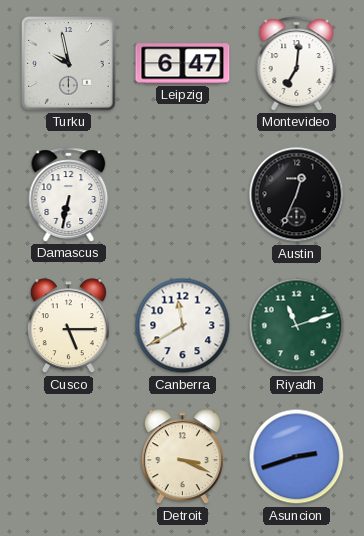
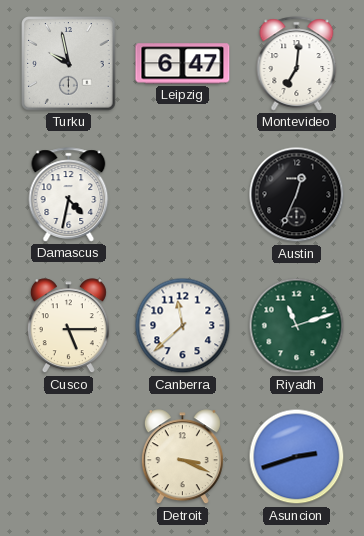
Damascus: 6:32 -> 4:32 (69, 195)
Canberra: 11:40 -> 11:38 (183, 326)
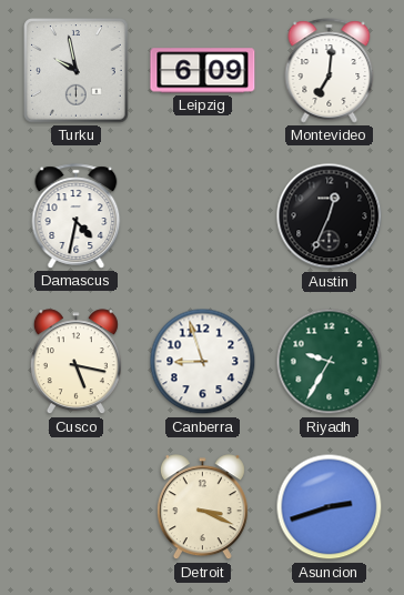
Leipzig: 6:47 -> 6:09 (203, 71)
Cusco: 5:15 -> 5:17 (75, 362)
Canberra: 11:38 -> 8:57 (203, 362)
Riyadh: 11:12 -> 9:35 (330, 362)
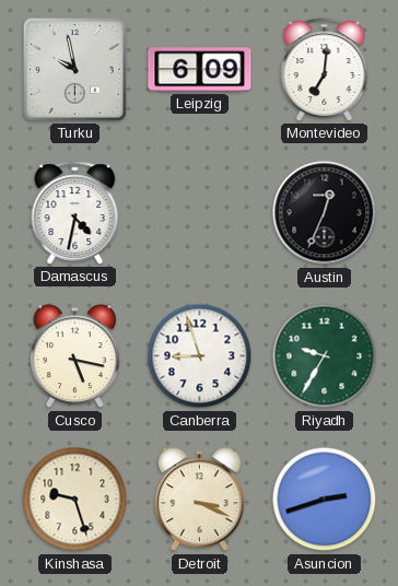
Kinshasa: none -> 9:27 (75, 500)
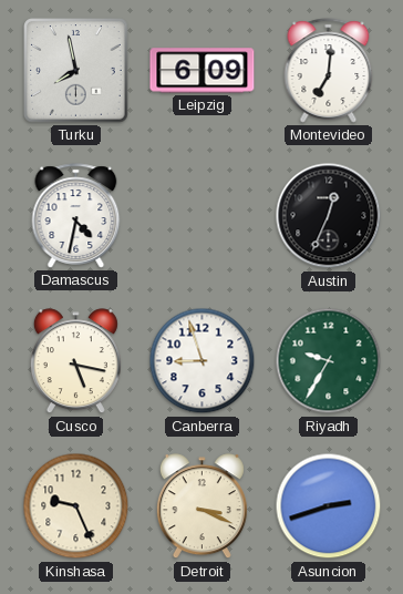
Turku: 9:58 -> 7:58 (76, 71)
Kinshasa: 9:27 -> 9:26 (76, 506)
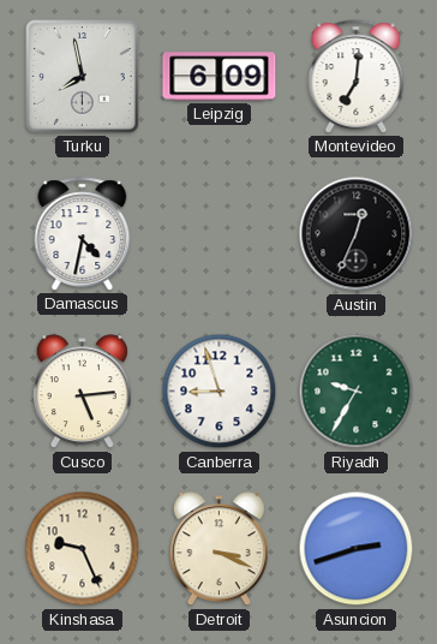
Cusco: 5:17 -> 5:14 (82, 392)
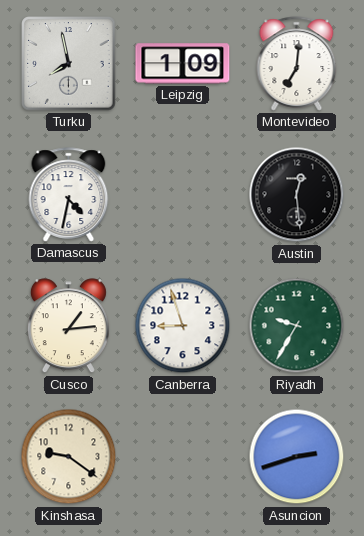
Leipzig: 6:09 -> 1:09 (183, 64)
Austin: 12:34 -> 12:29 (297, 195)
Cusco: 5:14 -> 1:14 (68, 326)
Kinshasa: 9:26 -> 9:21 (69, 457)
Detroit: 3:19 -> none (218, 549)
